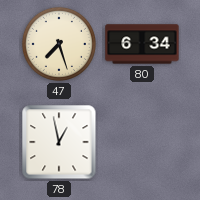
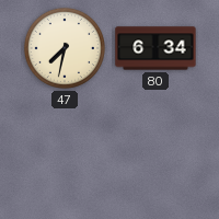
47: 7:27 -> 7:32 (65, 48)
78: 12:58 -> none (59, 142)
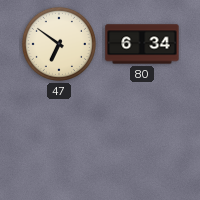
47: 7:32 -> 6:51 (59, 44)
